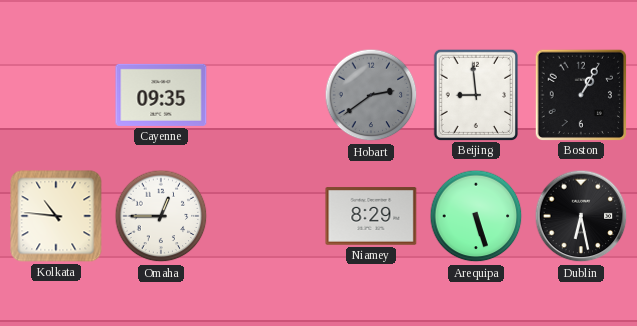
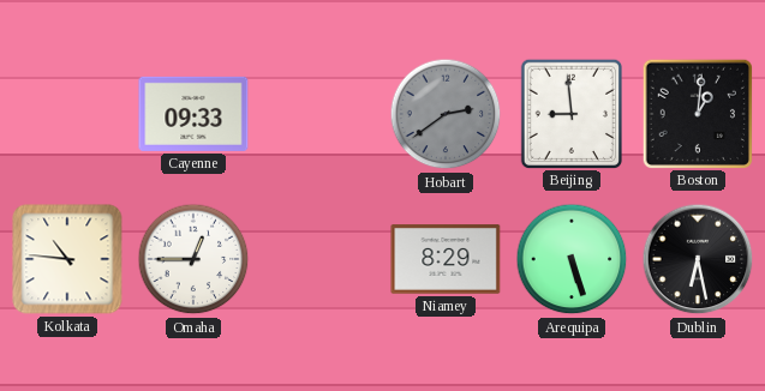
Cayenne: 09:35 -> 09:33 (193, 114)
Boston: 1:05 -> 1:01 (697, 113)
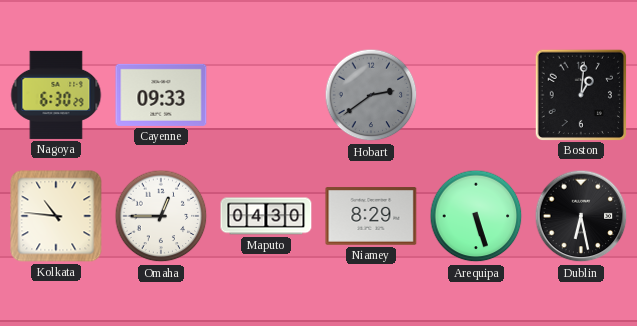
Nagoya: none -> 6:30 (56, 95)
Beijing: 8:59 -> none (570, 113)
Maputo: none -> 04:30 (266, 216)
